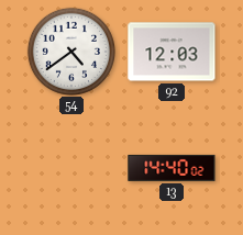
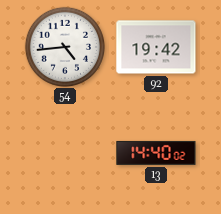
54: 4:39 -> 4:44 (64, 46)
92: 12:03 -> 19:42 (156, 47)
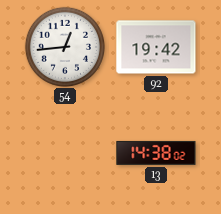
54: 4:44 -> 12:44 (64, 46)
13: 14:40 -> 14:38 (156, 153)
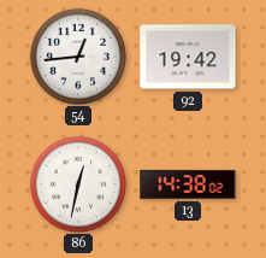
86: none -> 12:32 (77, 183)
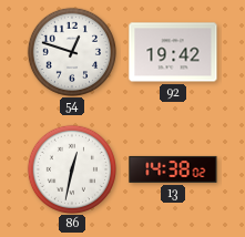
54: 12:44 -> 12:48 (71, 51)
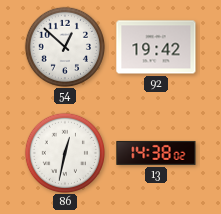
54: 12:48 -> 12:52 (64, 46)
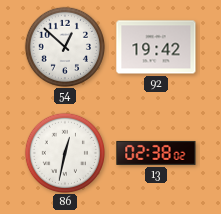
13: 14:38 -> 02:38 (156, 153)
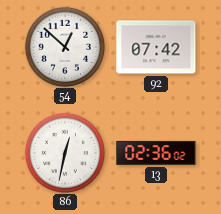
92: 19:42 -> 07:42 (156, 47)
13: 02:38 -> 02:36 (156, 153)
